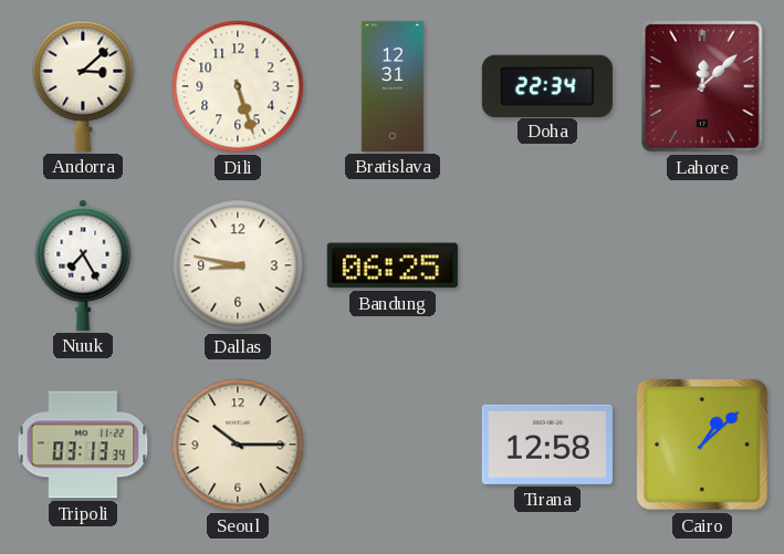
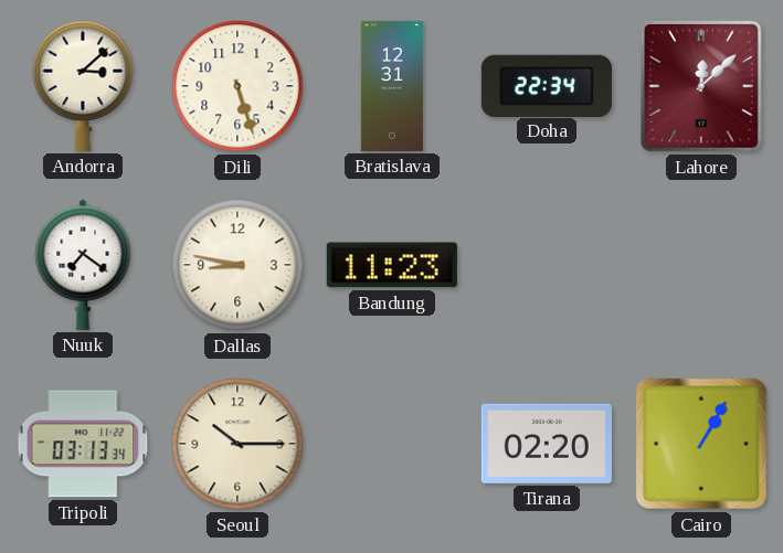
Nuuk: 7:25 -> 7:21 (83, 265)
Bandung: 06:25 -> 11:23 (392, 265)
Tirana: 12:58 -> 02:20 (547, 444)
Cairo: 1:08 -> 1:05 (701, 444)
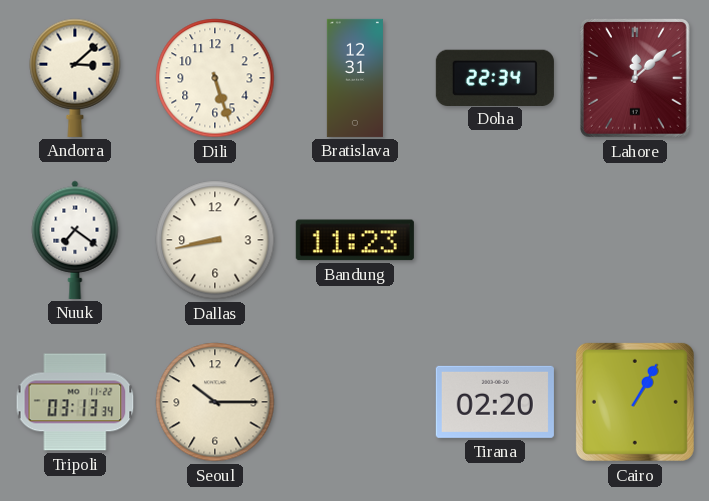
Dallas: 8:47 -> 8:43 (215, 240)
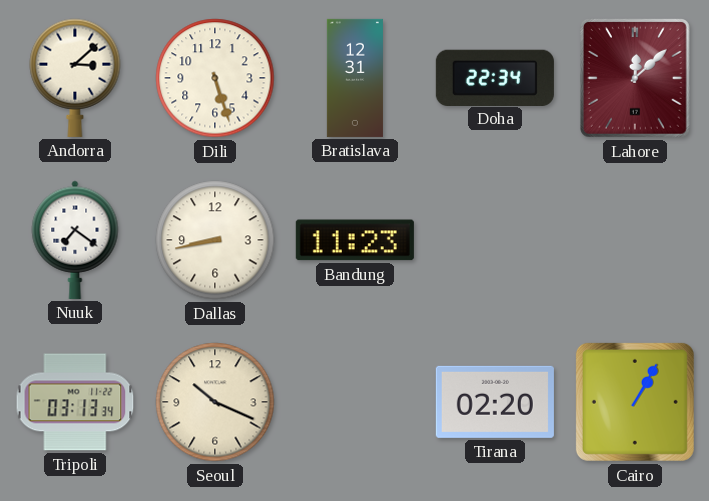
Seoul: 10:15 -> 10:19 (215, 402)
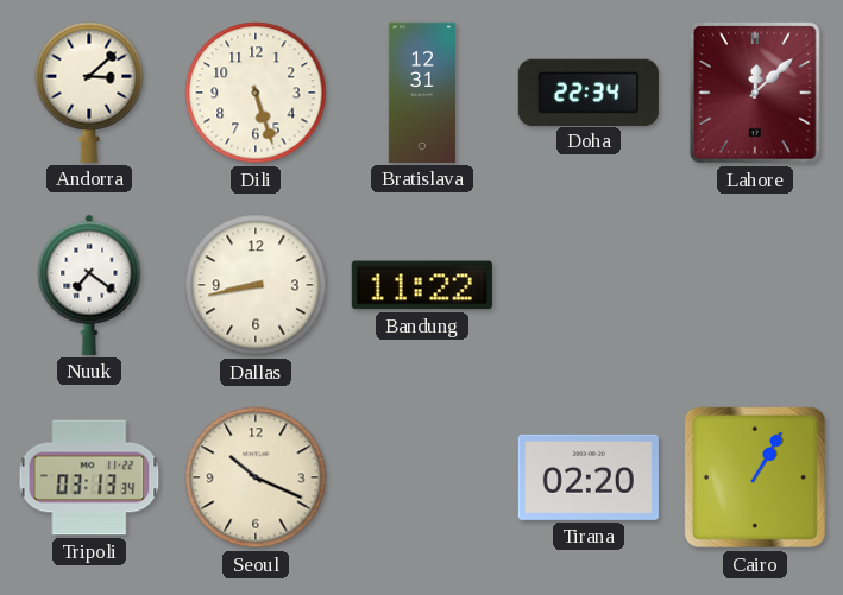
Bandung: 11:23 -> 11:22 (422, 285)
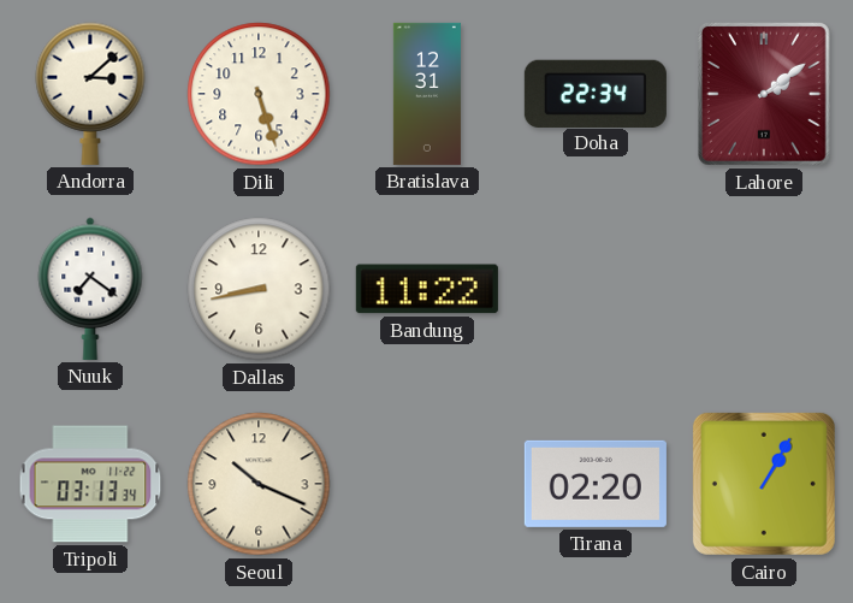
Lahore: 12:08 -> 2:09 (764, 95)
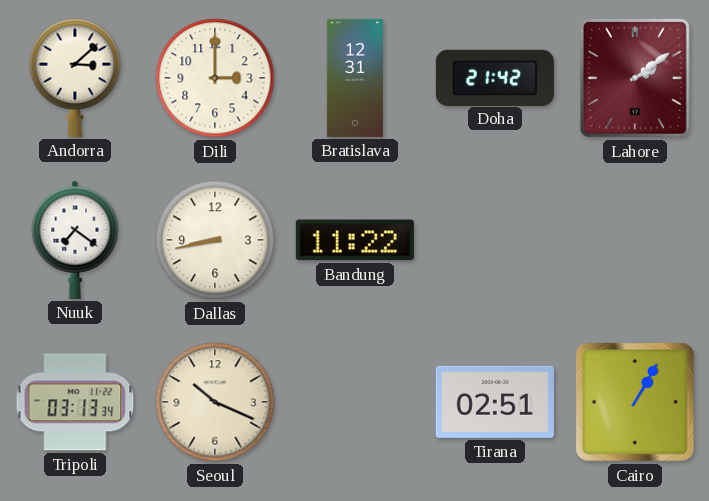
Dili: 5:27 -> 3:00 (215, 78)
Doha: 22:34 -> 21:42 (495, 77)
Tirana: 02:20 -> 02:51 (495, 402)
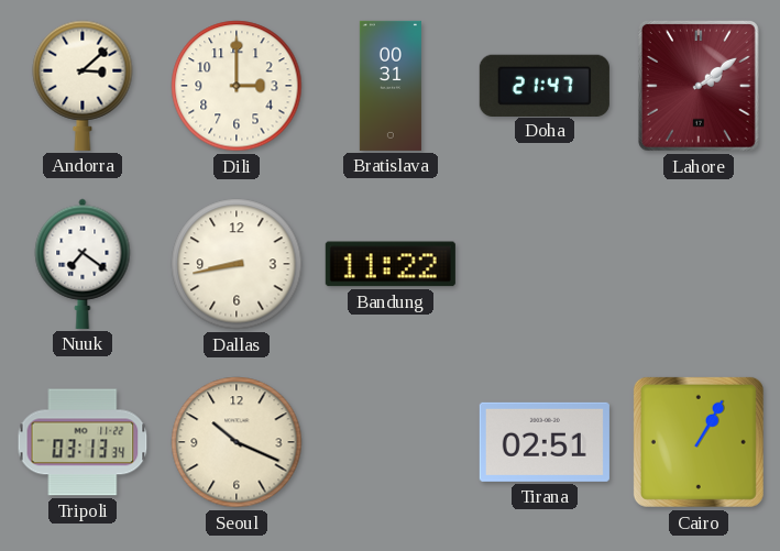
Bratislava: 12:31 -> 00:31 (391, 86)
Doha: 21:42 -> 21:47 (545, 85)
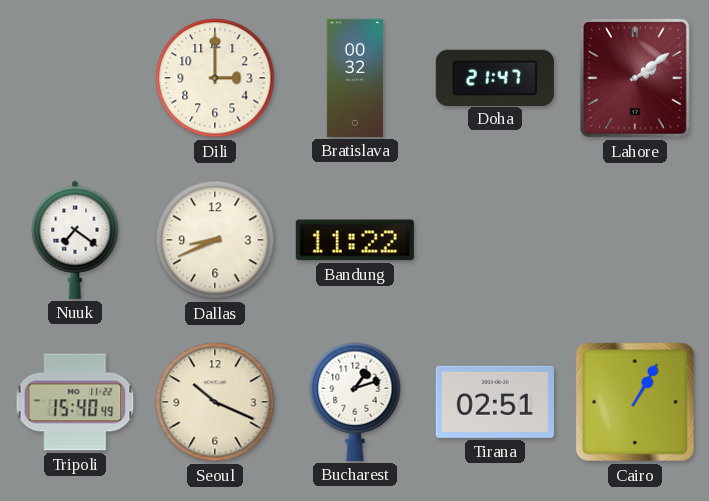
Andorra: 3:08 -> none (83, 86)
Bratislava: 00:31 -> 00:32 (355, 78)
Dallas: 8:43 -> 8:41 (215, 240)
Tripoli: 03:13 -> 15:40 (75, 402)
Bucharest: none -> 1:12 (355, 402)
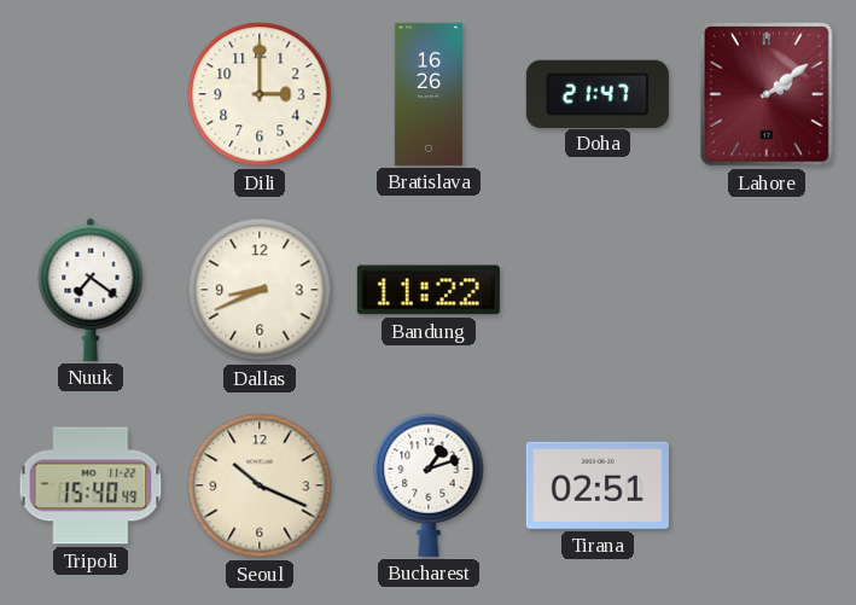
Bratislava: 00:32 -> 16:26 (429, 94)
Cairo: 1:05 -> none (635, 402)
